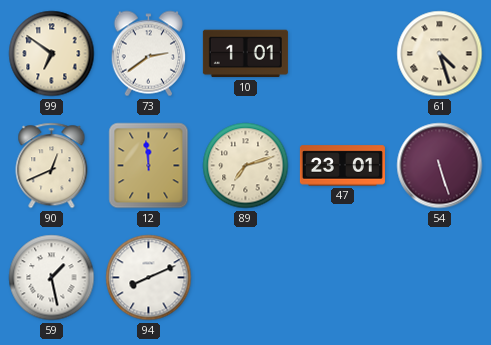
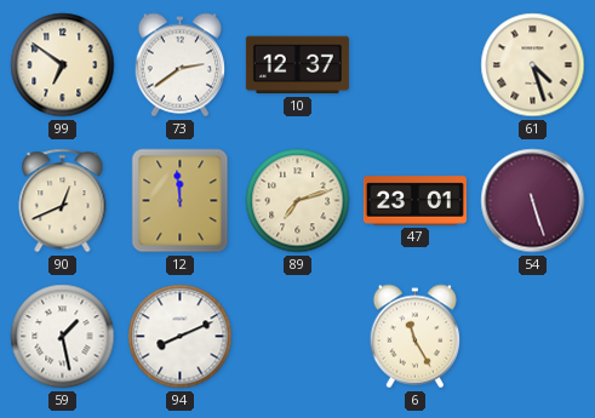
10: 1:01 -> 12:37 (297, 65)
6: none -> 11:25 (414, 337)
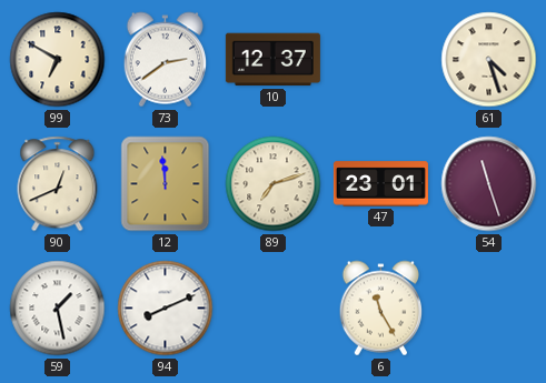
99: 6:51 -> 6:50 (58, 60)
54: 5:27 -> 11:27 (489, 184)
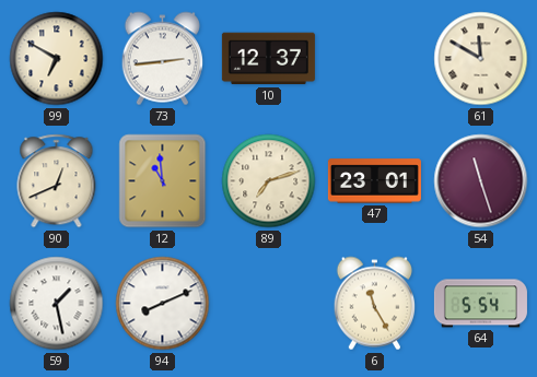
73: 2:39 -> 2:44 (162, 59)
61: 4:27 -> 11:50 (481, 59)
12: 11:59 -> 10:59 (163, 181)
64: none -> 5:54 (480, 304)
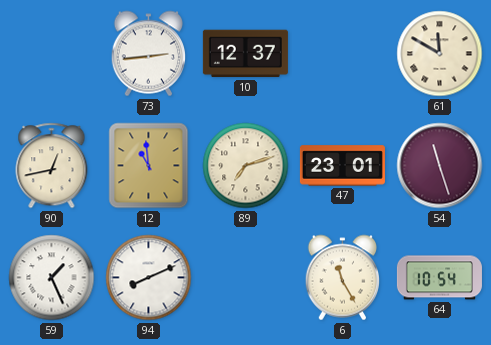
99: 6:50 -> none (57, 59)
90: 12:41 -> 12:43 (52, 166)
59: 1:28 -> 1:26 (52, 278)
64: 5:54 -> 10:54 (439, 278)
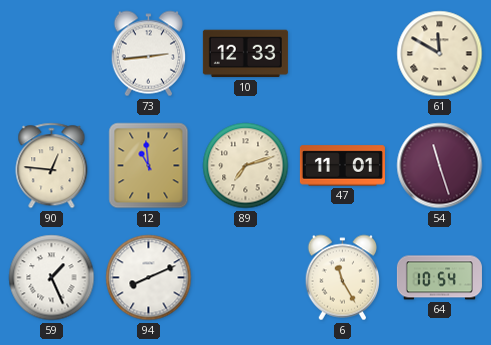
10: 12:37 -> 12:33 (245, 54)
90: 12:43 -> 12:46 (52, 166)
47: 23:01 -> 11:01 (342, 166)
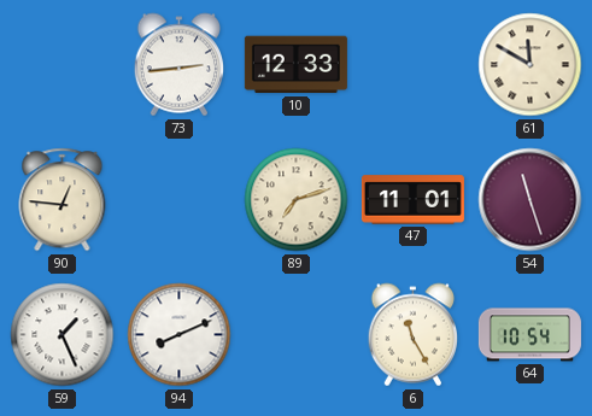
12: 10:59 -> none (149, 166)
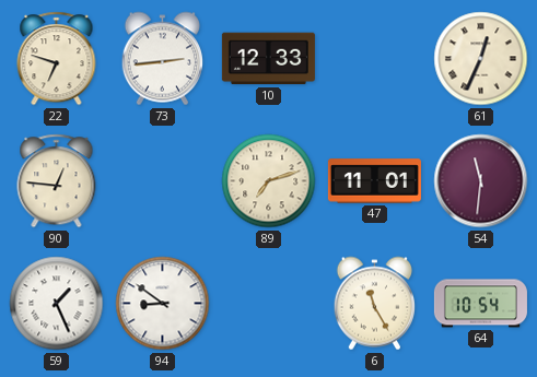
22: none -> 6:48 (57, 59)
61: 11:50 -> 12:34 (481, 59)
54: 11:27 -> 11:31 (481, 181)
94: 8:11 -> 8:51 (163, 304)
